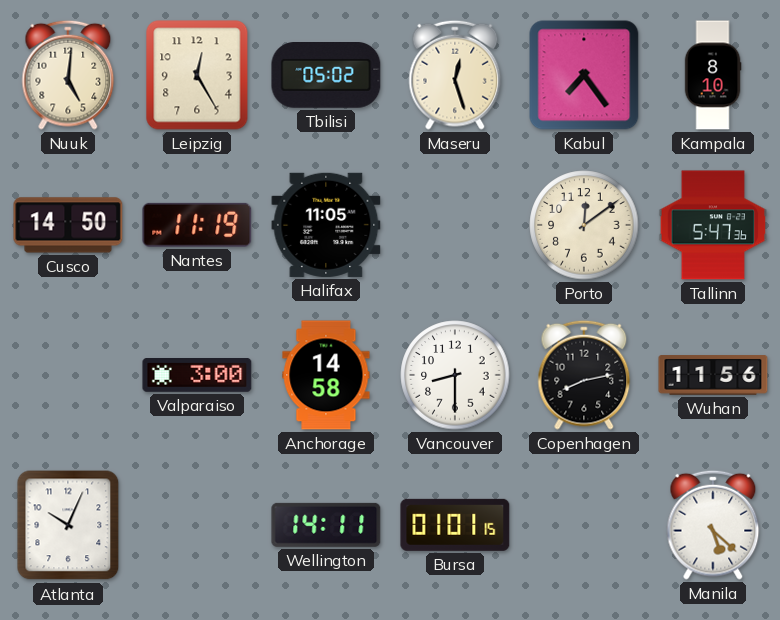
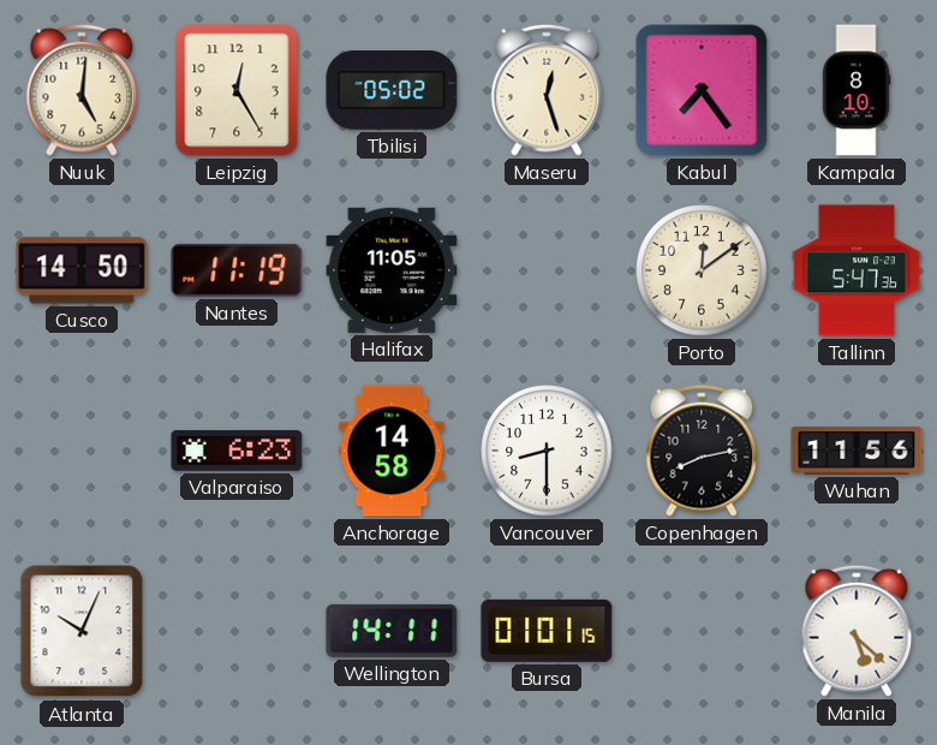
Valparaiso: 3:00 -> 6:23 (237, 452)
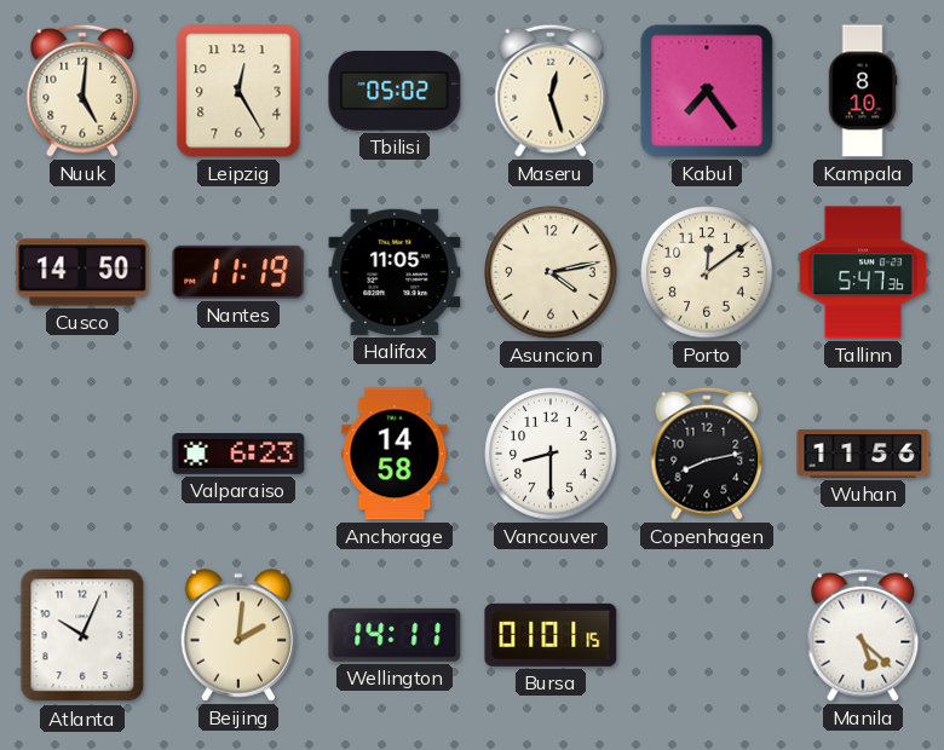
Asuncion: none -> 4:13 (551, 272)
Beijing: none -> 2:01 (238, 635)
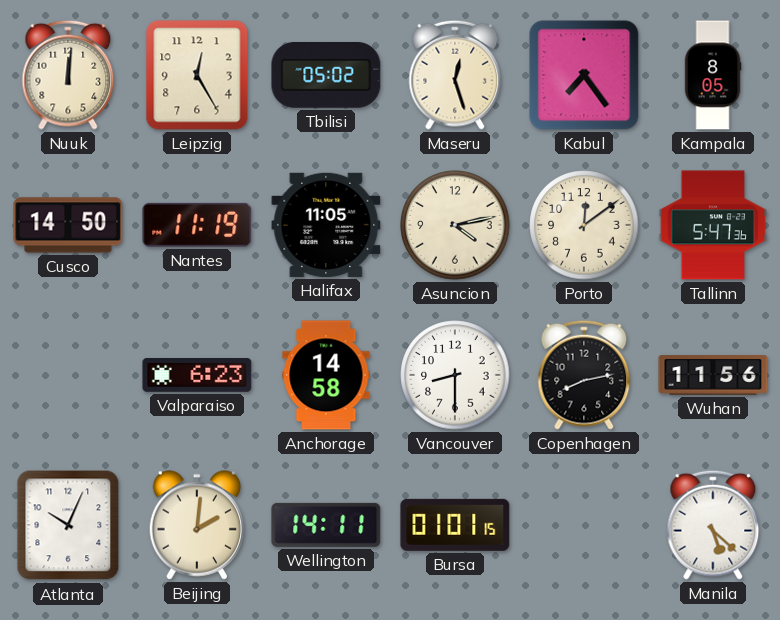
Nuuk: 5:01 -> 12:01 (68, 75)
Kampala: 8:10 -> 8:05 (713, 75)
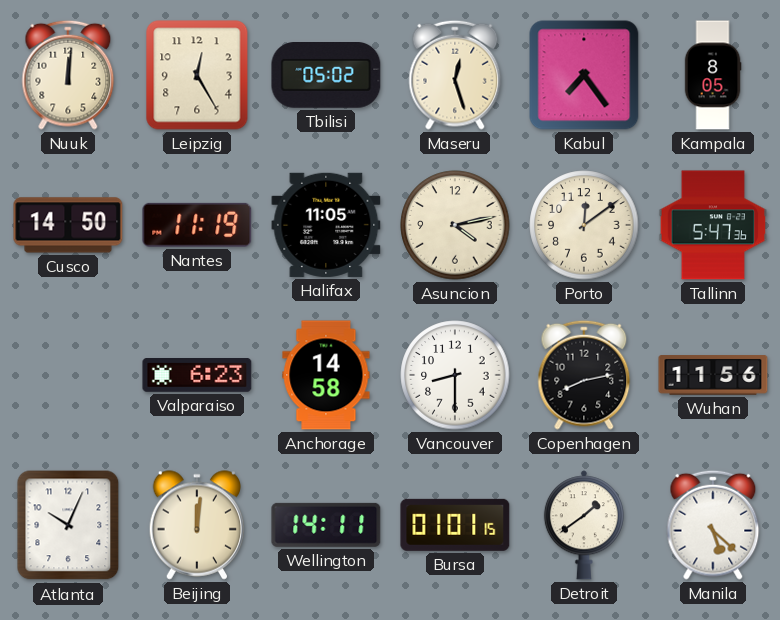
Beijing: 2:01 -> 12:01 (197, 525)
Detroit: none -> 1:39 (584, 525)
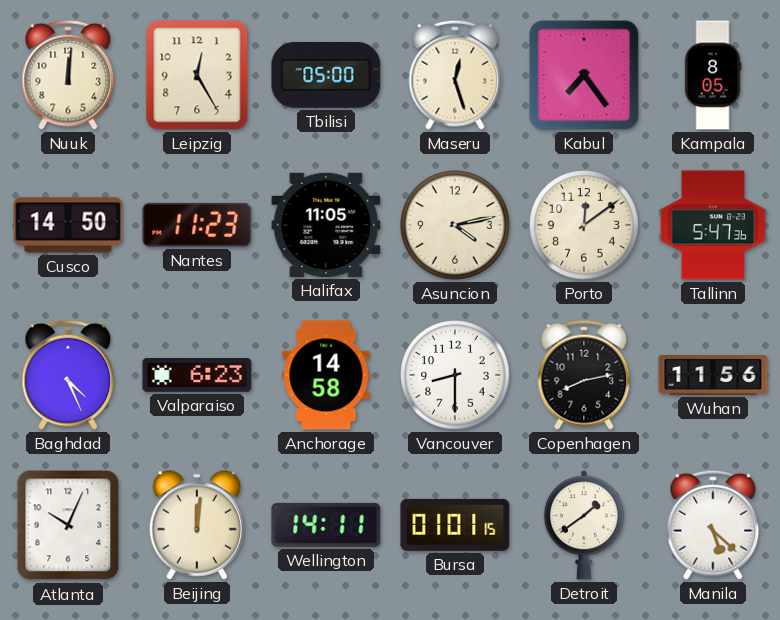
Tbilisi: 05:02 -> 05:00 (326, 76)
Nantes: 11:19 -> 11:23 (197, 225)
Baghdad: none -> 4:26 (68, 375)
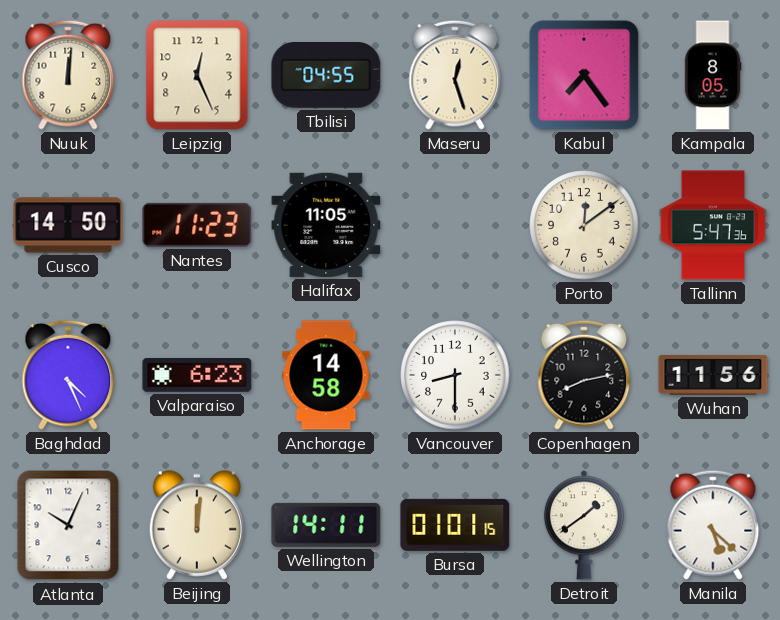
Leipzig: 12:25 -> 12:26 (197, 75)
Tbilisi: 05:00 -> 04:55 (326, 76)
Asuncion: 4:13 -> none (455, 225)
